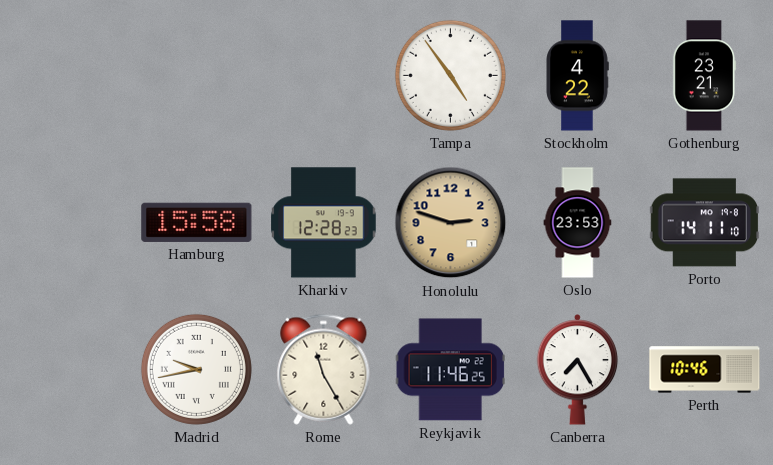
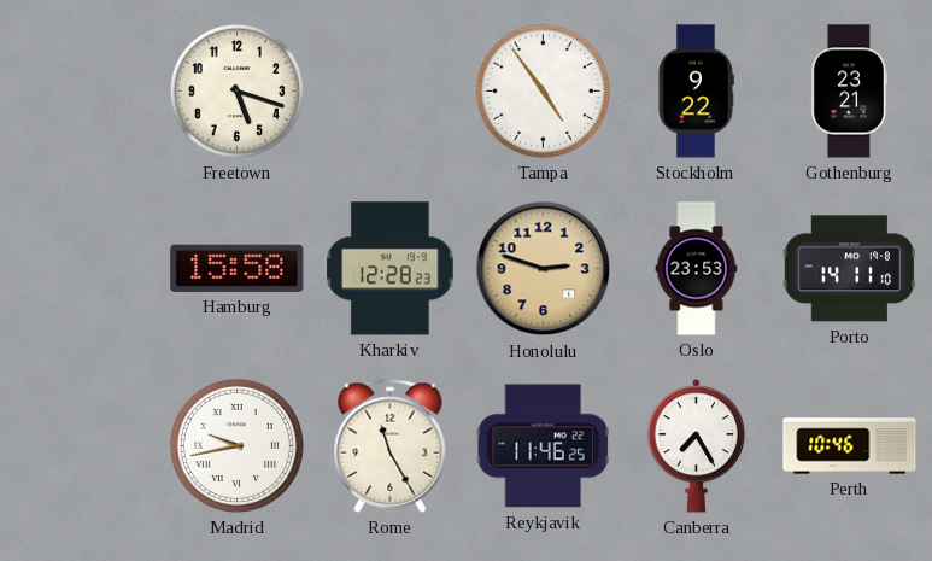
Freetown: none -> 5:18 (236, 90)
Stockholm: 4:22 -> 9:22 (696, 92)
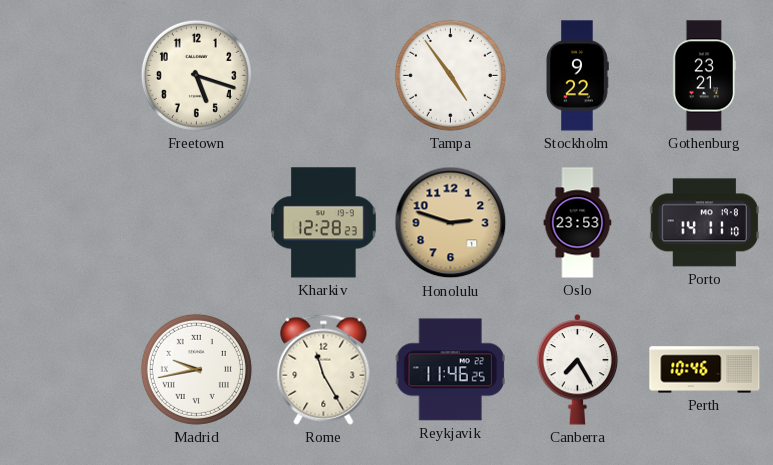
Hamburg: 15:58 -> none (238, 268)
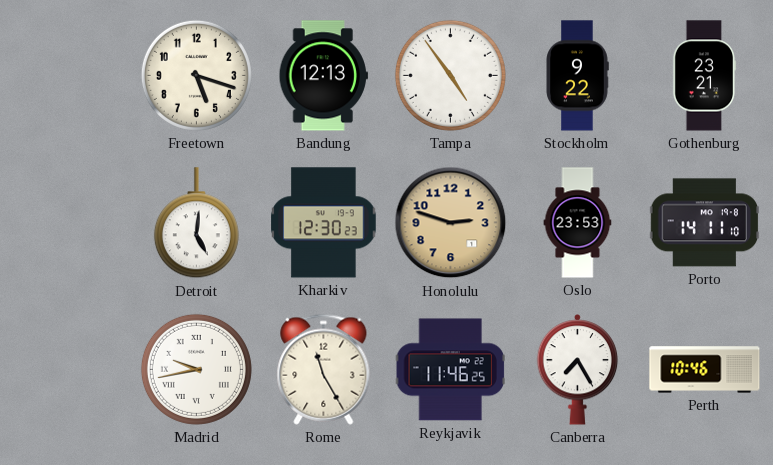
Bandung: none -> 12:13 (323, 76)
Detroit: none -> 5:01 (196, 223)
Kharkiv: 12:28 -> 12:30 (324, 223)
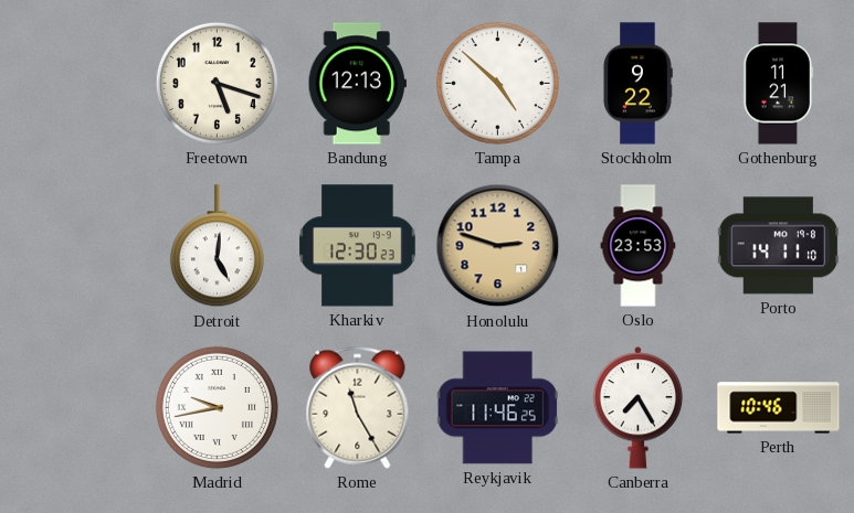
Tampa: 4:54 -> 4:52 (497, 83)
Gothenburg: 23:21 -> 11:21 (779, 84)
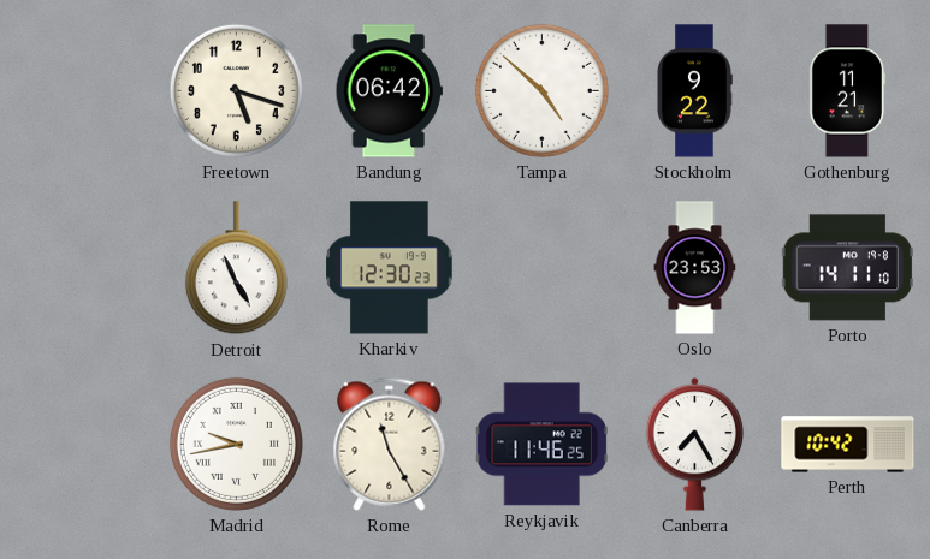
Bandung: 12:13 -> 06:42 (389, 91)
Detroit: 5:01 -> 4:56 (236, 268)
Honolulu: 2:48 -> none (498, 246)
Perth: 10:46 -> 10:42 (848, 445)
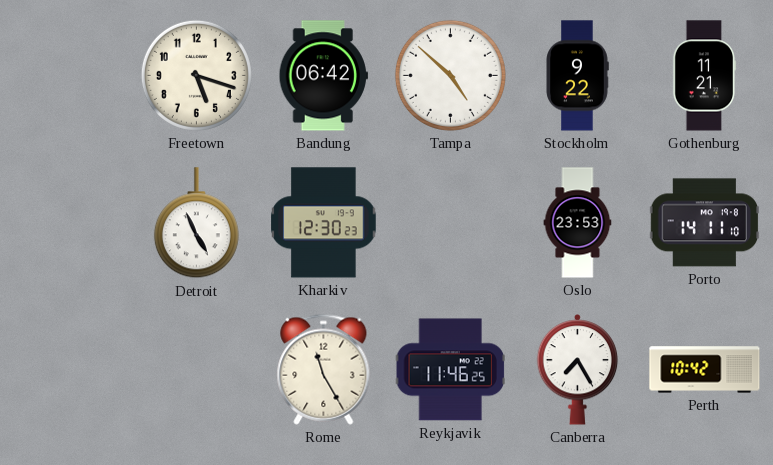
Madrid: 9:43 -> none (236, 444)
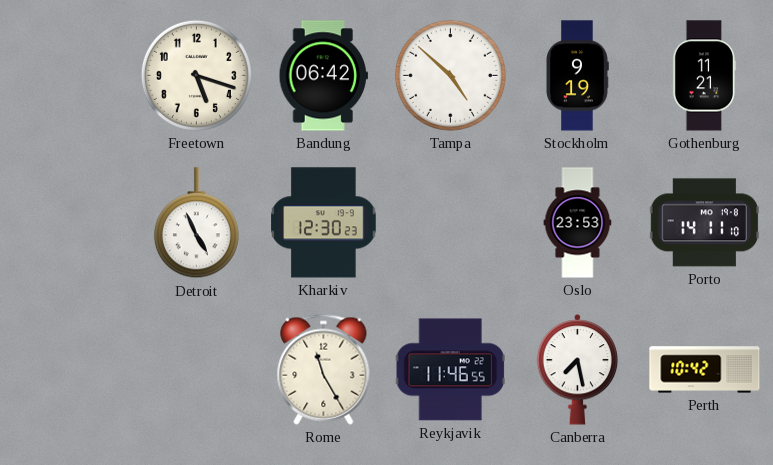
Stockholm: 9:22 -> 9:19 (577, 76)
Reykjavik: 11:46:25 -> 11:46:55 (450, 370)
Canberra: 7:25 -> 7:28 (578, 370)
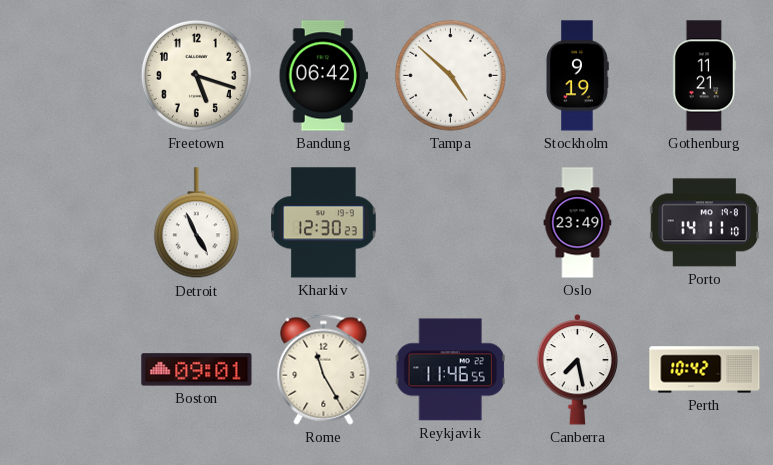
Oslo: 23:53 -> 23:49 (578, 223)
Boston: none -> 09:01 (197, 370)
